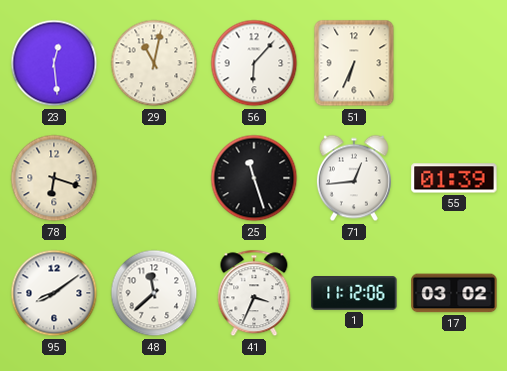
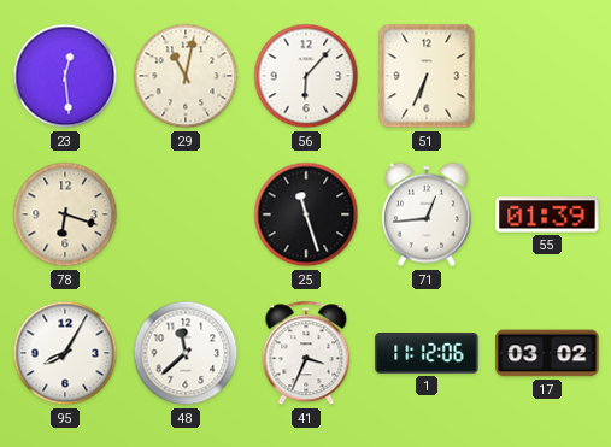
95: 8:09 -> 8:05 (65, 353)
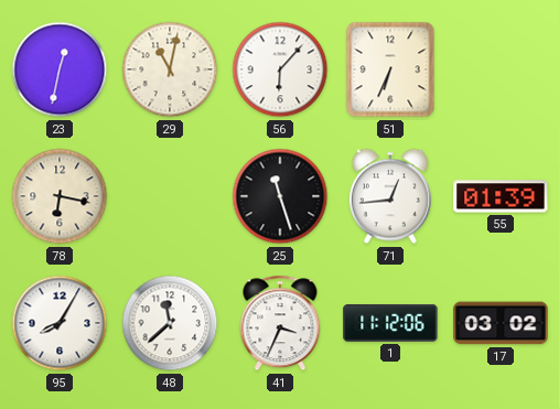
23: 12:29 -> 12:32 (60, 69)
78: 6:18 -> 6:17 (60, 196)
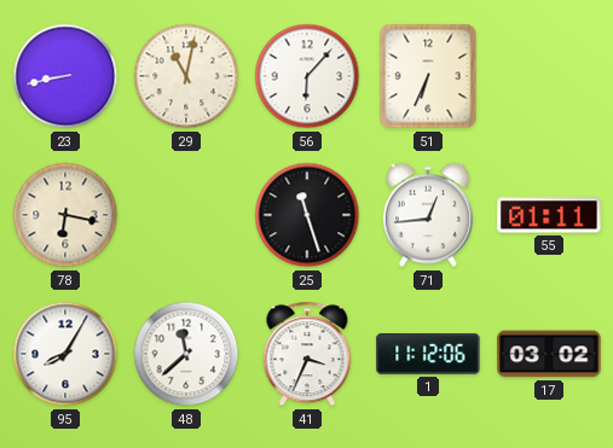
23: 12:32 -> 8:43 (65, 76)
55: 01:39 -> 01:11 (549, 215)
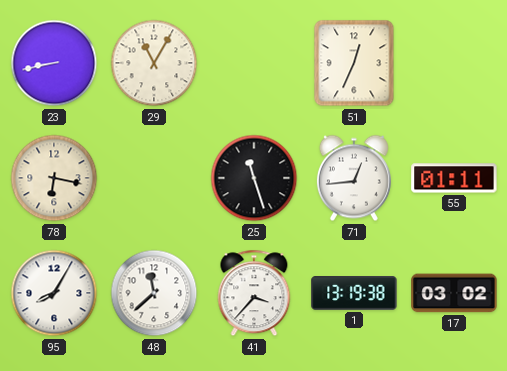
29: 11:02 -> 11:05 (154, 63)
56: 6:07 -> none (307, 76)
51: 6:34 -> 12:34 (354, 63)
41: 3:34 -> 3:37 (254, 293)
1: 11:12 -> 13:19 (354, 294)
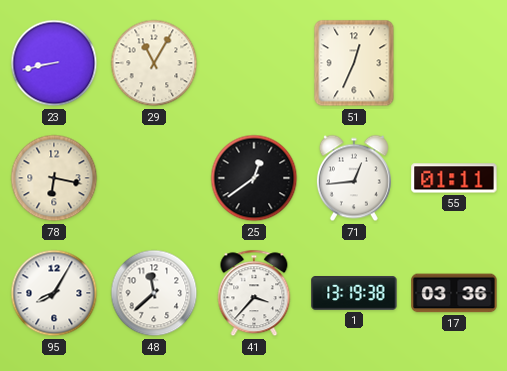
25: 11:27 -> 12:39 (254, 178)
17: 03:02 -> 03:36 (454, 293)
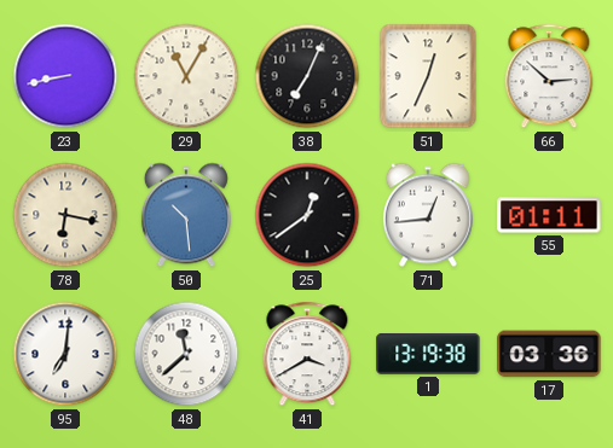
38: none -> 7:04 (307, 76)
66: none -> 2:52 (549, 76)
50: none -> 10:29 (186, 215)
95: 8:05 -> 7:01 (65, 354)
41: 3:37 -> 3:40 (307, 354)
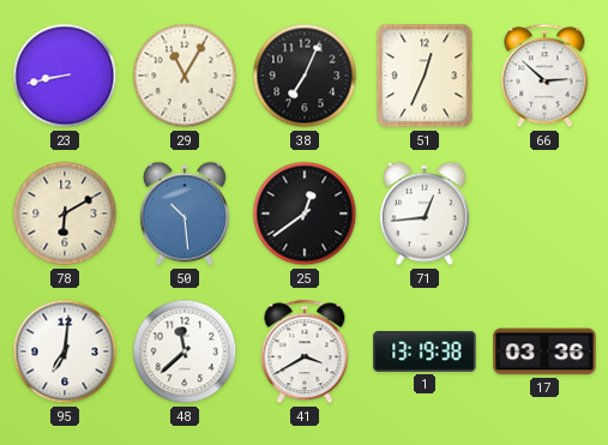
78: 6:17 -> 6:10 (65, 214)
55: 01:11 -> none (549, 215)
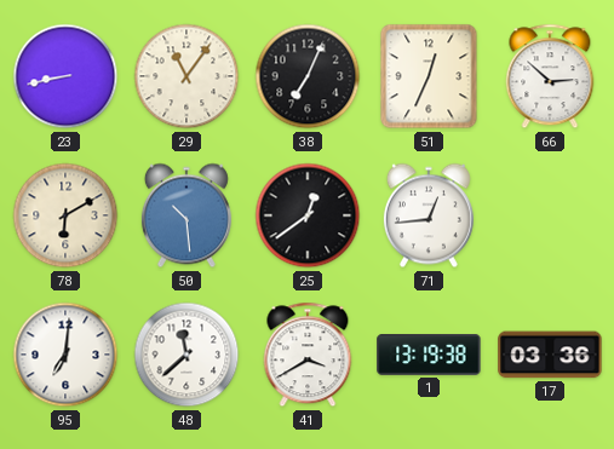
29: 11:05 -> 11:06 (187, 76)
